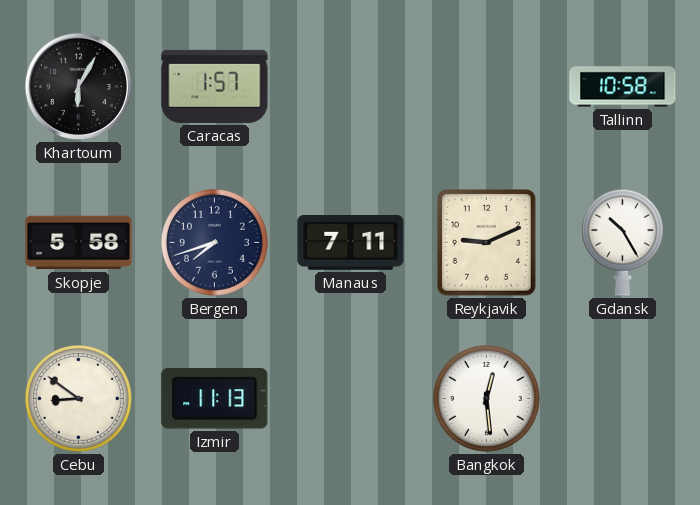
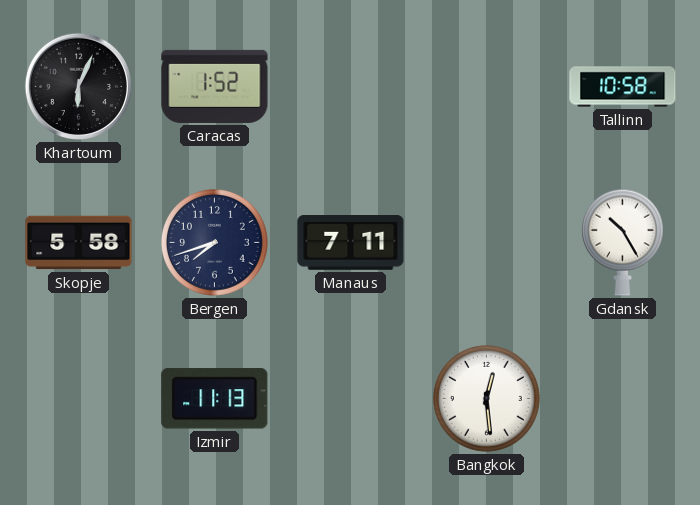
Khartoum: 6:05 -> 6:04 (78, 86)
Caracas: 1:57 -> 1:52 (215, 86)
Reykjavik: 9:11 -> none (487, 243)
Cebu: 8:51 -> none (79, 399)
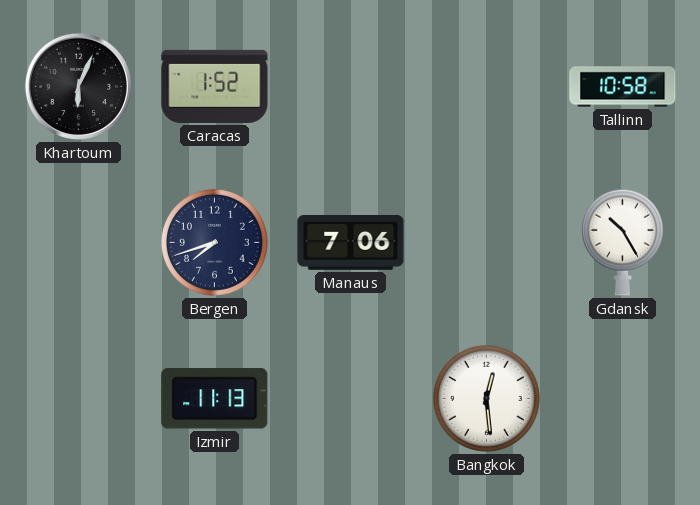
Skopje: 5:58 -> none (79, 243)
Manaus: 7:11 -> 7:06 (351, 243)
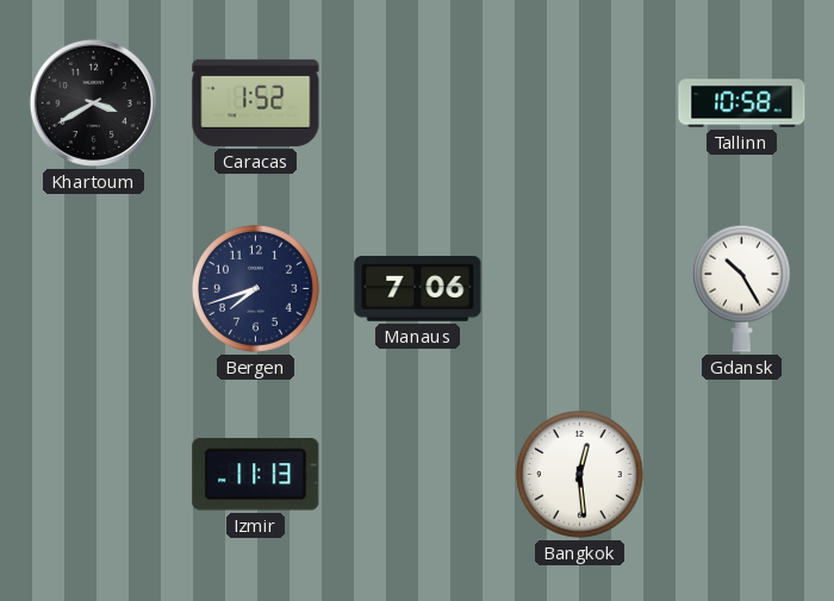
Khartoum: 6:04 -> 3:40 (93, 102)
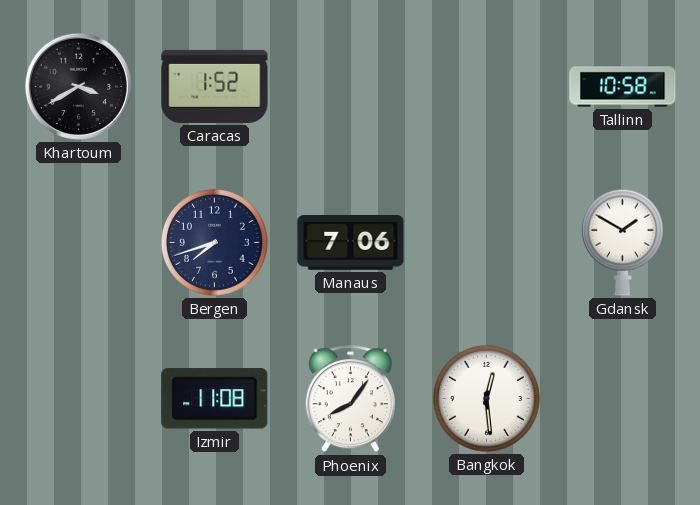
Gdansk: 10:25 -> 1:50 (622, 242)
Izmir: 11:13 -> 11:08 (215, 399)
Phoenix: none -> 8:06 (350, 399)
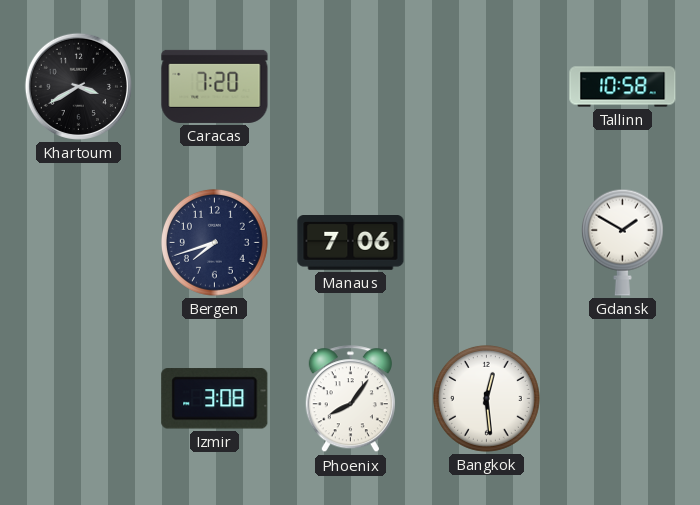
Caracas: 1:52 -> 7:20 (215, 86)
Izmir: 11:08 -> 3:08 (215, 399)
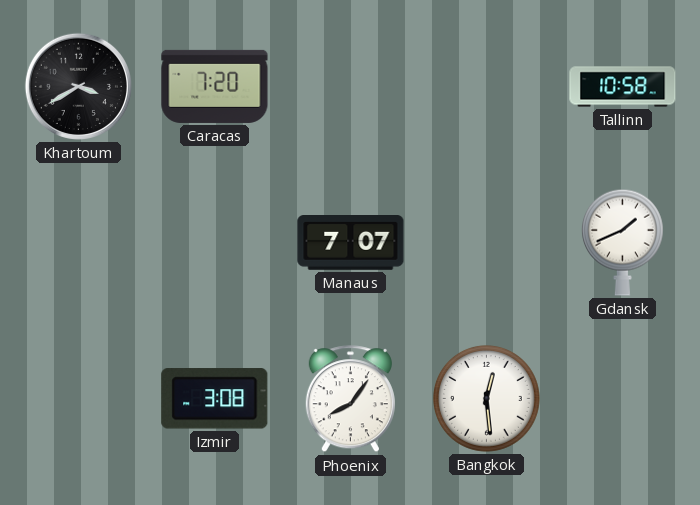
Bergen: 7:42 -> none (215, 243)
Manaus: 7:06 -> 7:07 (351, 243)
Gdansk: 1:50 -> 1:41 (622, 242)
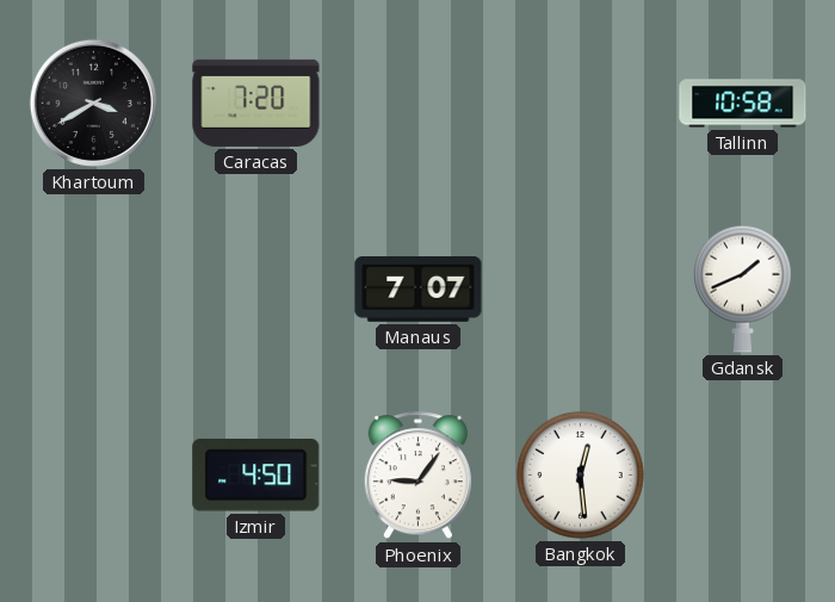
Izmir: 3:08 -> 4:50 (256, 476)
Phoenix: 8:06 -> 9:06 (417, 476)
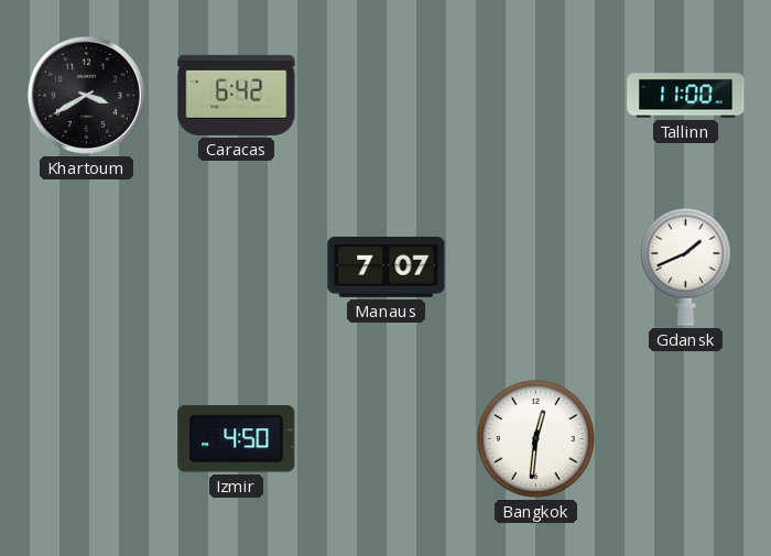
Caracas: 7:20 -> 6:42 (237, 95)
Tallinn: 10:58 -> 11:00 (686, 96)
Phoenix: 9:06 -> none (417, 476)
Bangkok: 12:29 -> 12:31 (536, 439)
